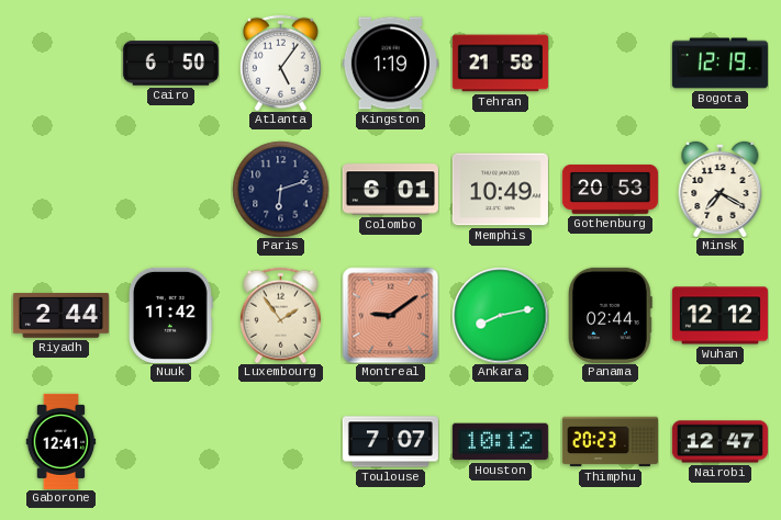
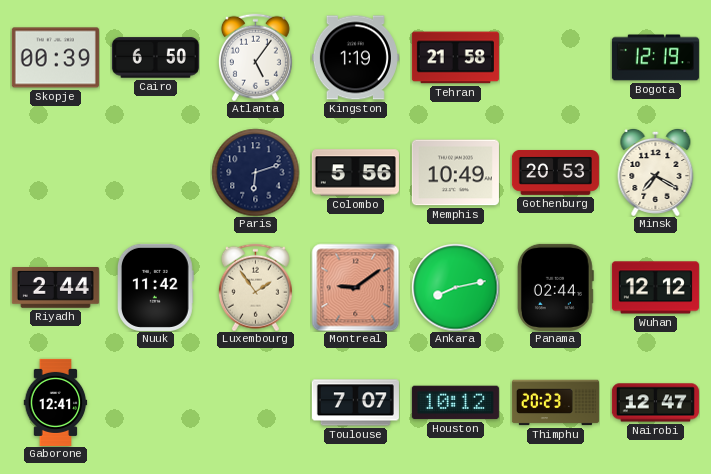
Skopje: none -> 00:39 (55, 58)
Colombo: 6:01 -> 5:56 (355, 173)
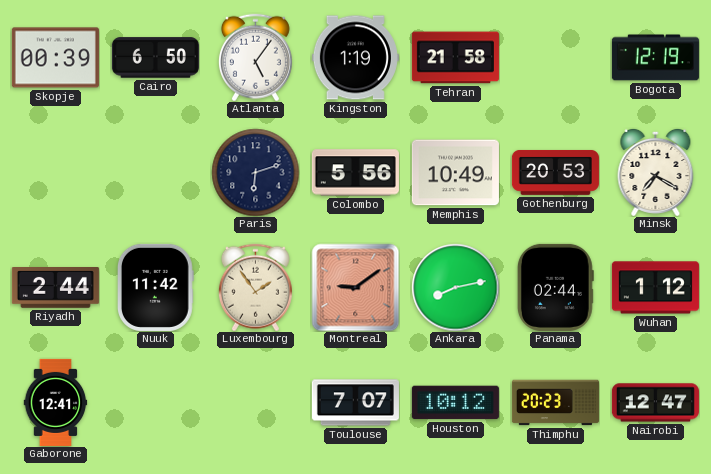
Wuhan: 12:12 -> 1:12 (655, 288)
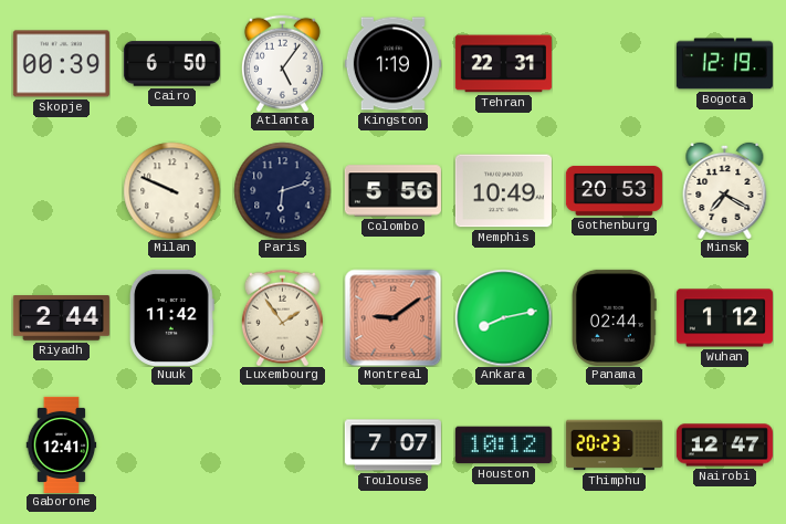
Tehran: 21:58 -> 22:31 (503, 64)
Milan: none -> 9:49 (171, 190)
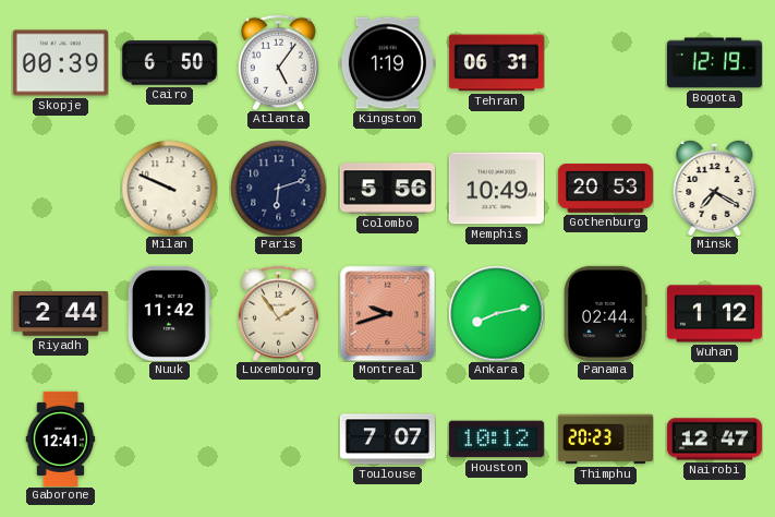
Tehran: 22:31 -> 06:31 (496, 63)
Montreal: 9:09 -> 9:42 (387, 313)
